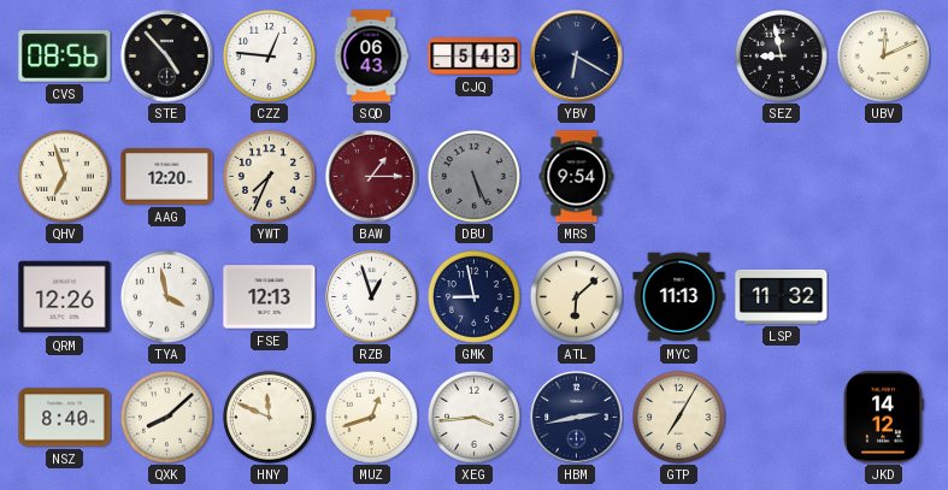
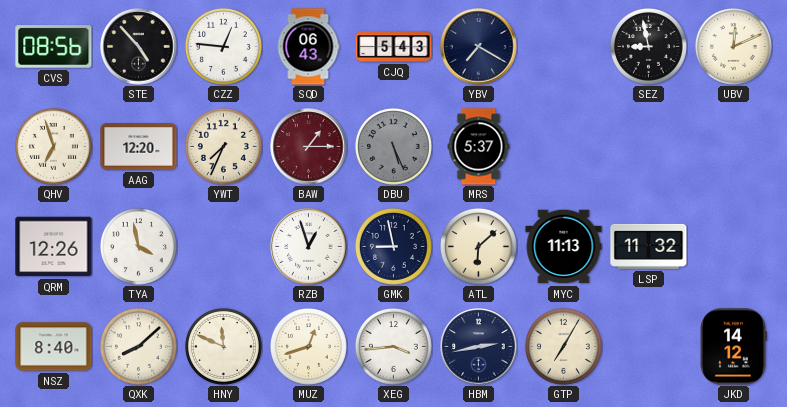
YBV: 6:20 -> 7:20 (479, 47)
MRS: 9:54 -> 5:37 (479, 147)
FSE: 12:13 -> none (270, 297)
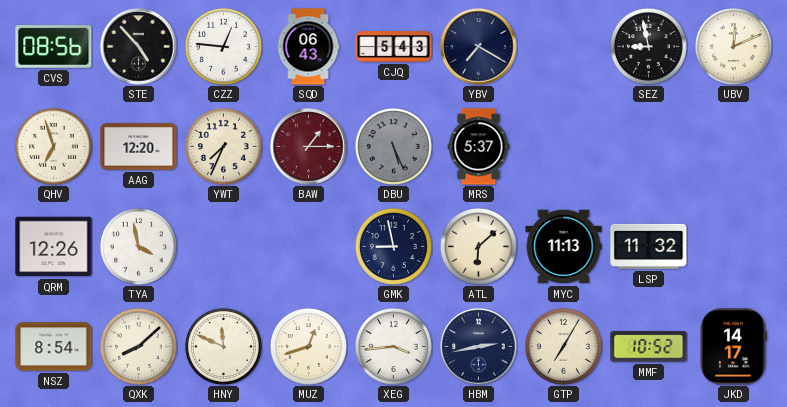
RZB: 12:57 -> none (309, 247)
NSZ: 8:40 -> 8:54 (54, 347)
MMF: none -> 10:52 (649, 347)
JKD: 14:12 -> 14:17 (733, 347)
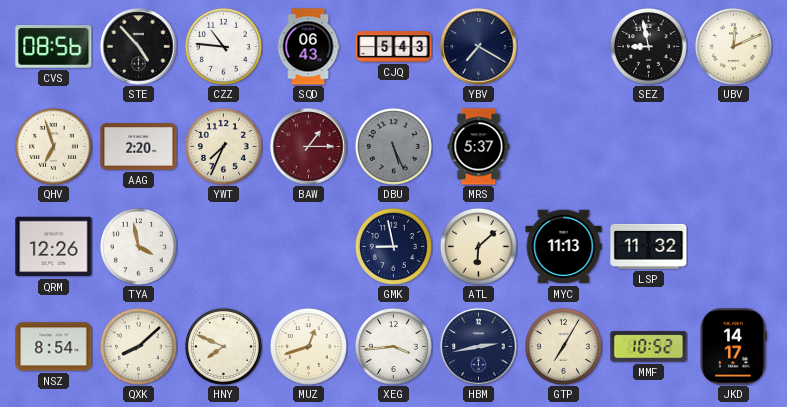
CZZ: 12:46 -> 10:46 (223, 46)
AAG: 12:20 -> 2:20 (139, 147)
HNY: 11:49 -> 7:49 (223, 346)
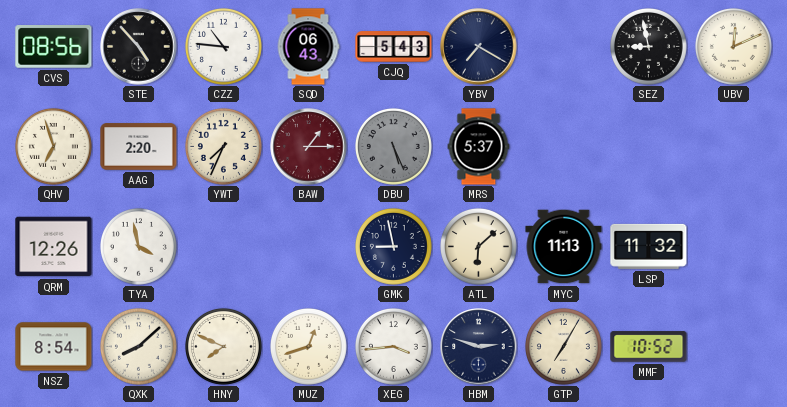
HBM: 2:43 -> 2:48 (479, 347)
JKD: 14:17 -> none (733, 347)
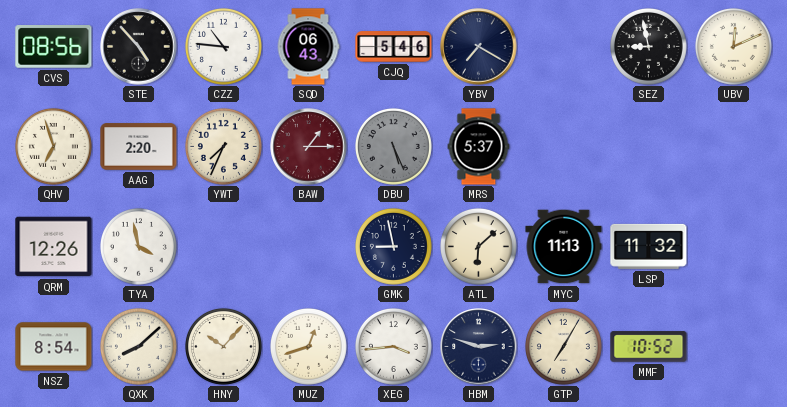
CJQ: 5:43 -> 5:46 (394, 47)
HNY: 7:49 -> 10:07 (223, 346)
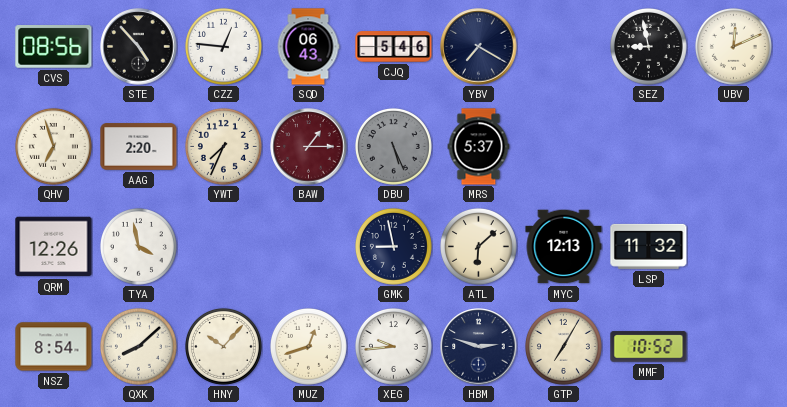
CZZ: 10:46 -> 12:46 (223, 46)
MYC: 11:13 -> 12:13 (564, 247)
XEG: 3:44 -> 9:44 (393, 346)
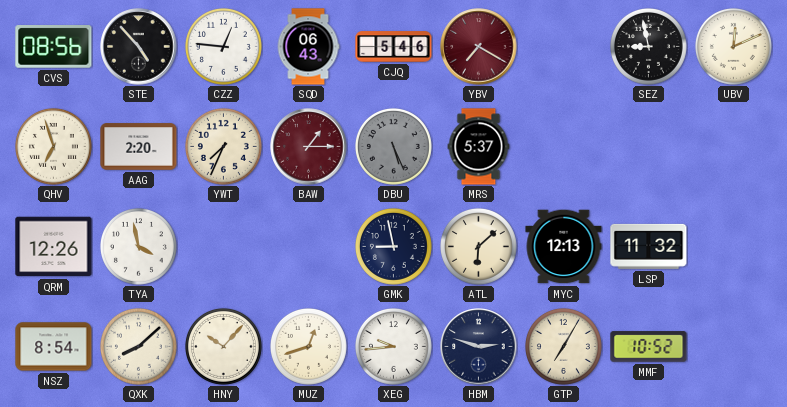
YBV dial: navy -> burgundy (479, 47)
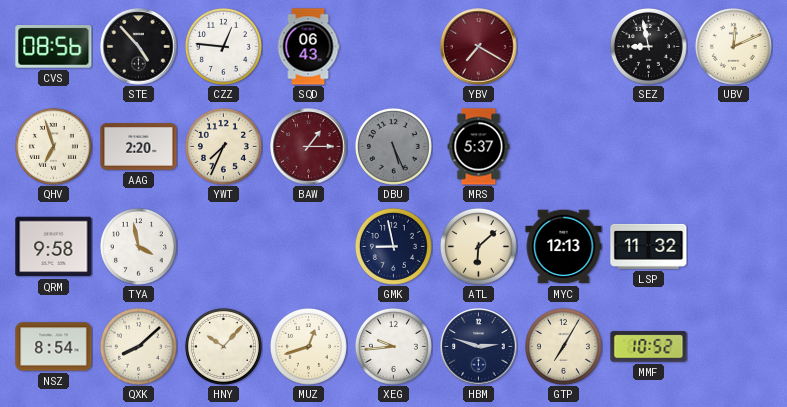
CJQ: 5:46 -> none (394, 47)
QRM: 12:26 -> 9:58 (54, 247)
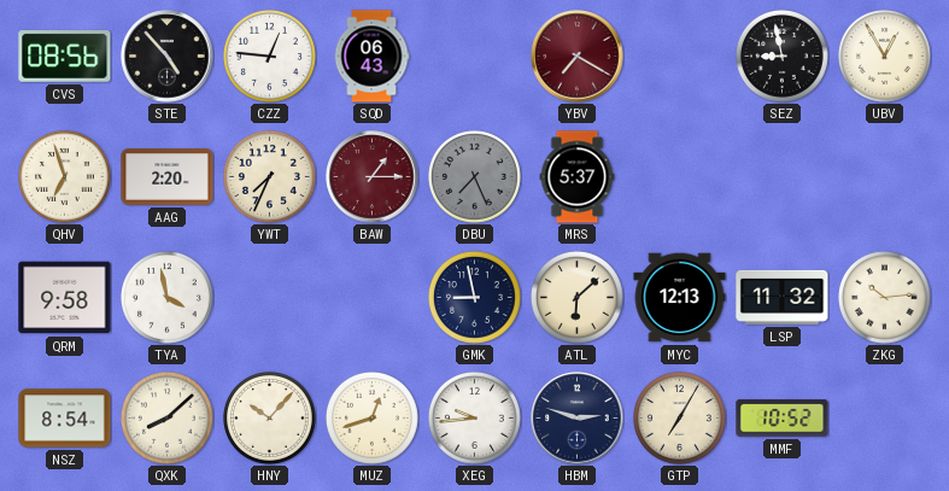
UBV: 12:11 -> 12:55 (884, 55)
DBU: 5:26 -> 7:26 (474, 176)
ZKG: none -> 10:14 (884, 297)
